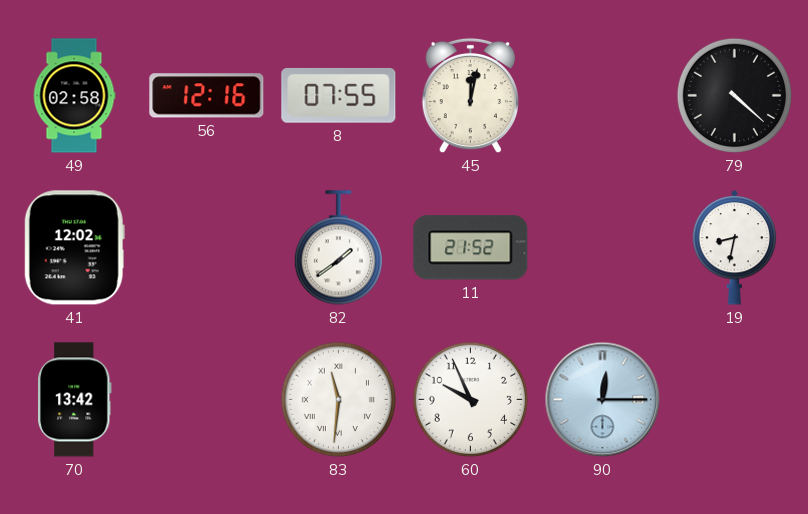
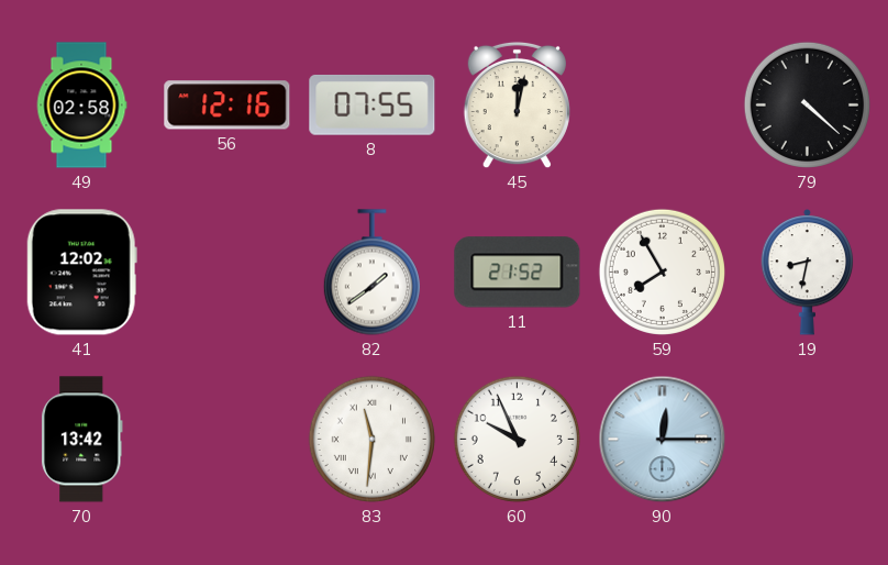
59: none -> 7:55 (662, 272)
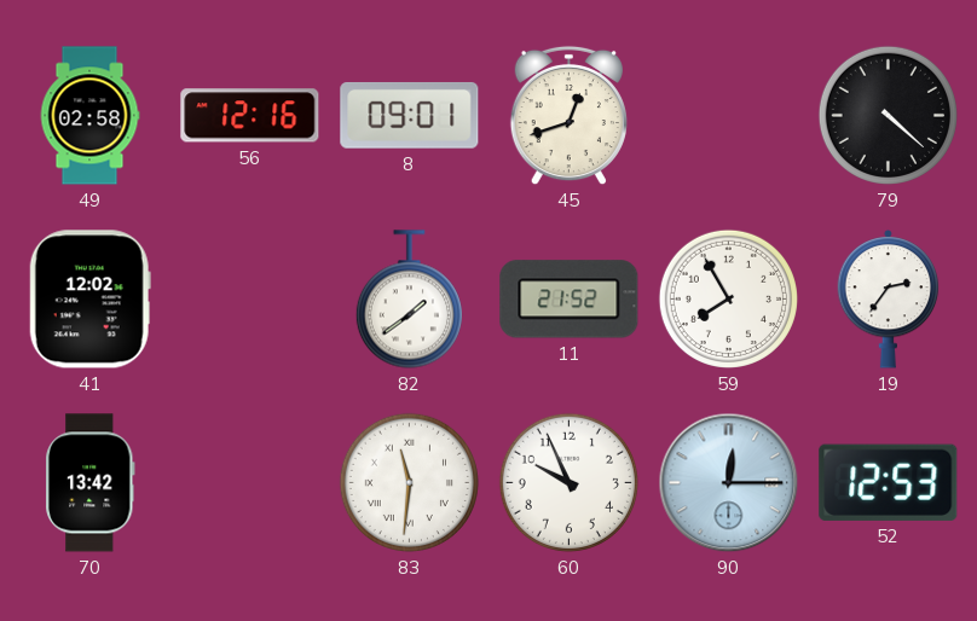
8: 07:55 -> 09:01 (410, 115)
45: 12:02 -> 12:42 (568, 116)
19: 8:32 -> 2:36 (889, 298)
52: none -> 12:53 (889, 482)
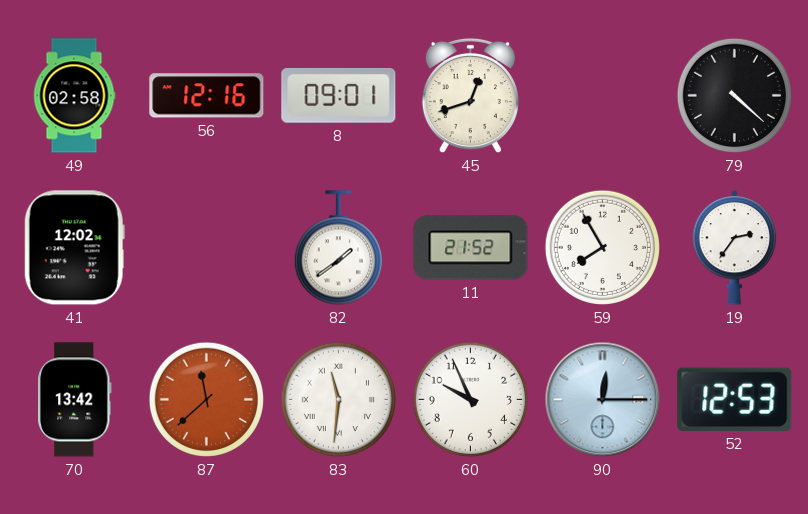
87: none -> 11:38 (206, 399)
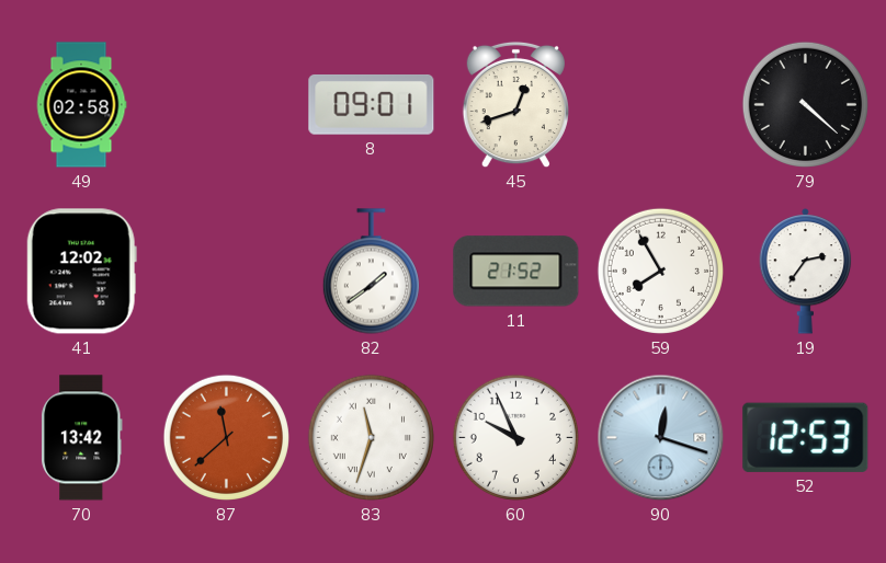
56: 12:16 -> none (207, 96)
83: 11:31 -> 11:33 (371, 437)
90: 12:15 -> 12:18 (661, 438)
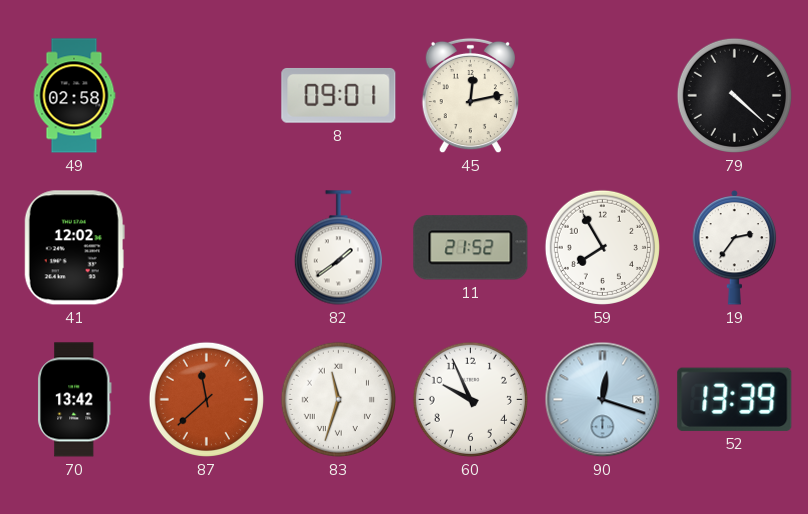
45: 12:42 -> 12:13 (470, 96)
52: 12:53 -> 13:39 (735, 399)
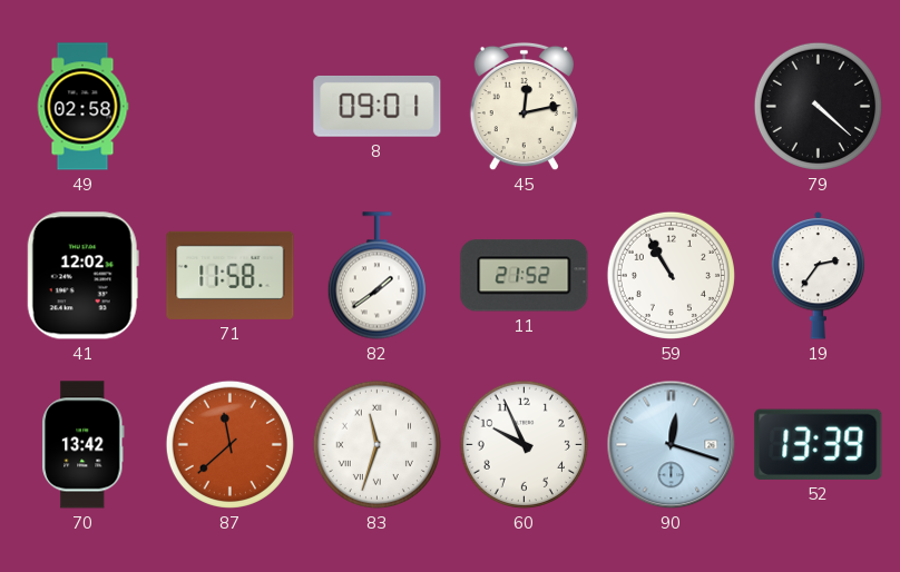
71: none -> 11:58 (231, 275)
59: 7:55 -> 10:55 (671, 275)
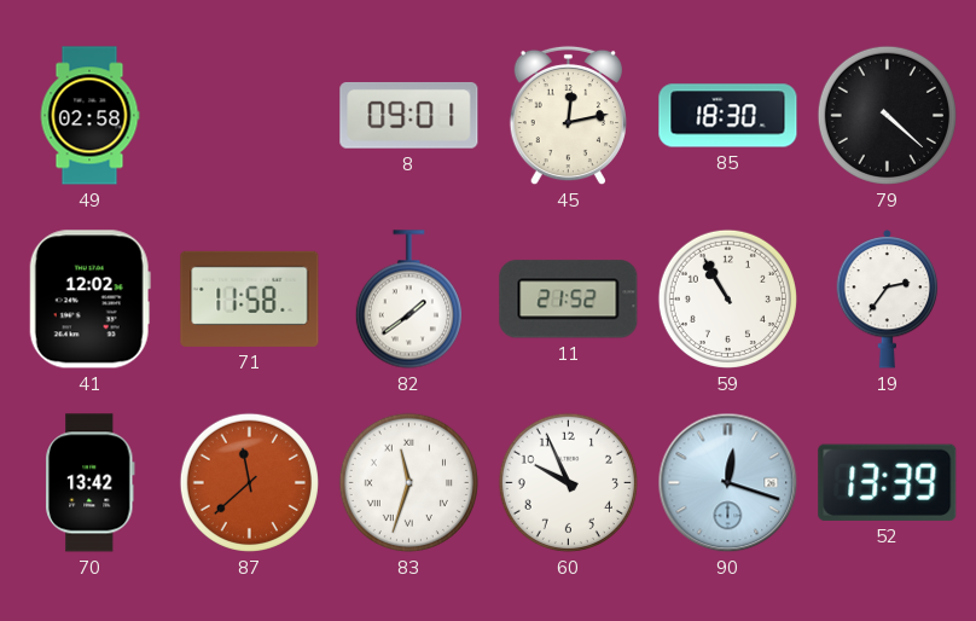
85: none -> 18:30 (728, 116)
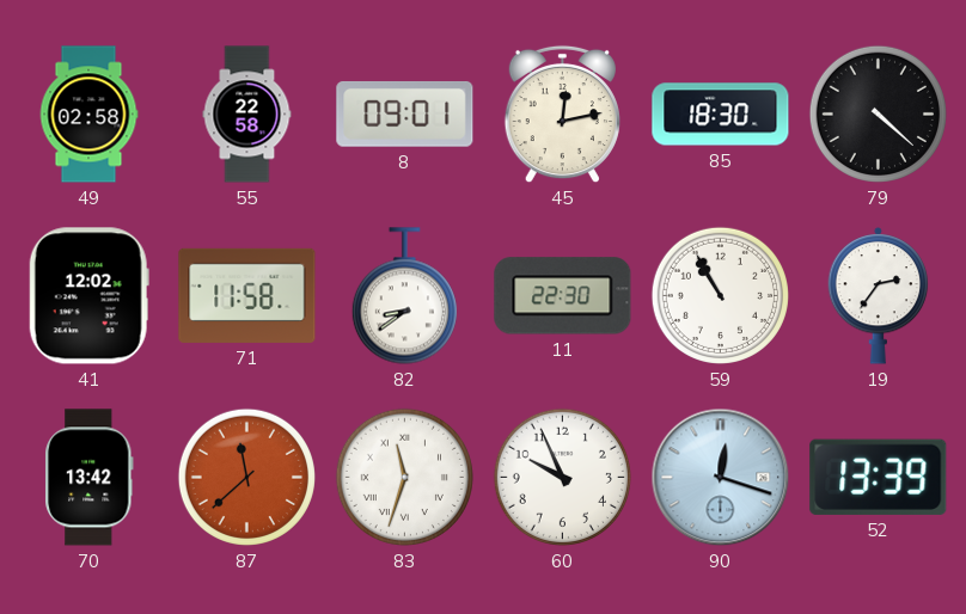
55: none -> 22:58 (247, 115)
82: 1:39 -> 8:39 (404, 296)
11: 21:52 -> 22:30 (563, 296)
